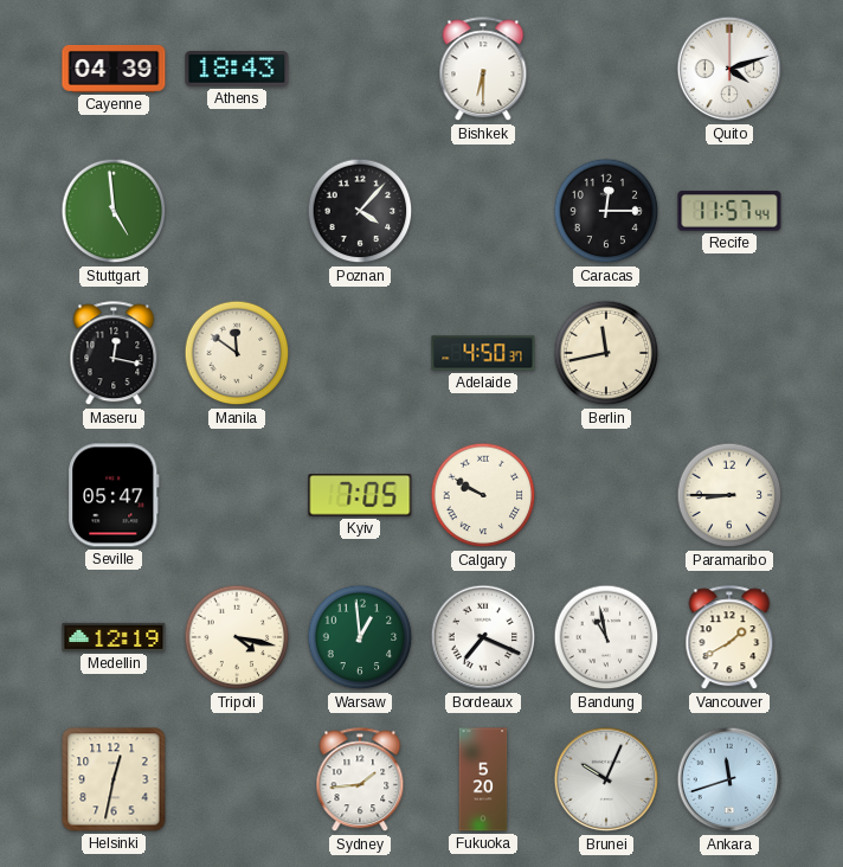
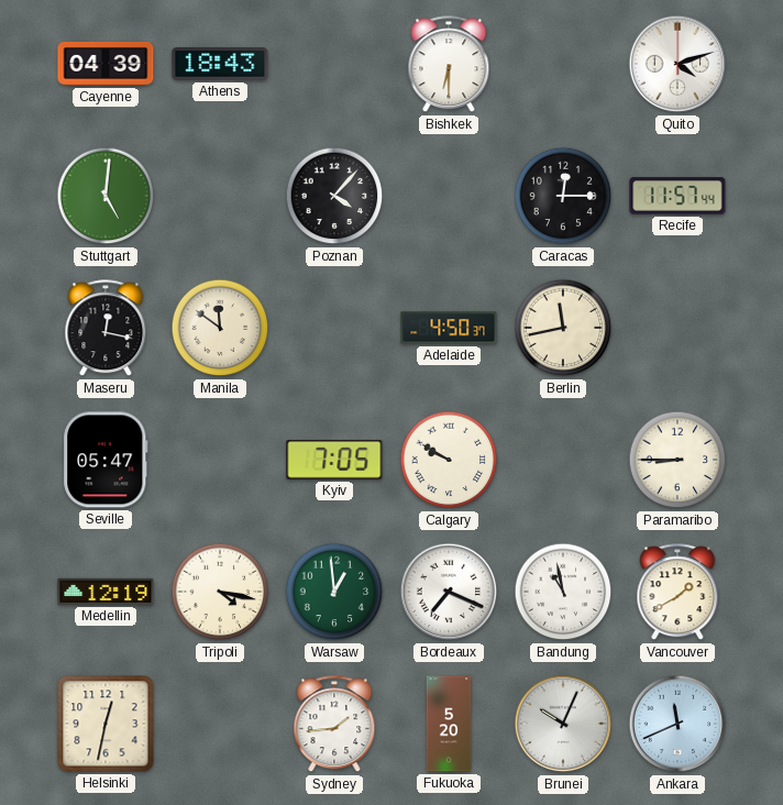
Stuttgart: 4:59 -> 5:01 (106, 196)
Ankara: 11:42 -> 11:41 (677, 724)
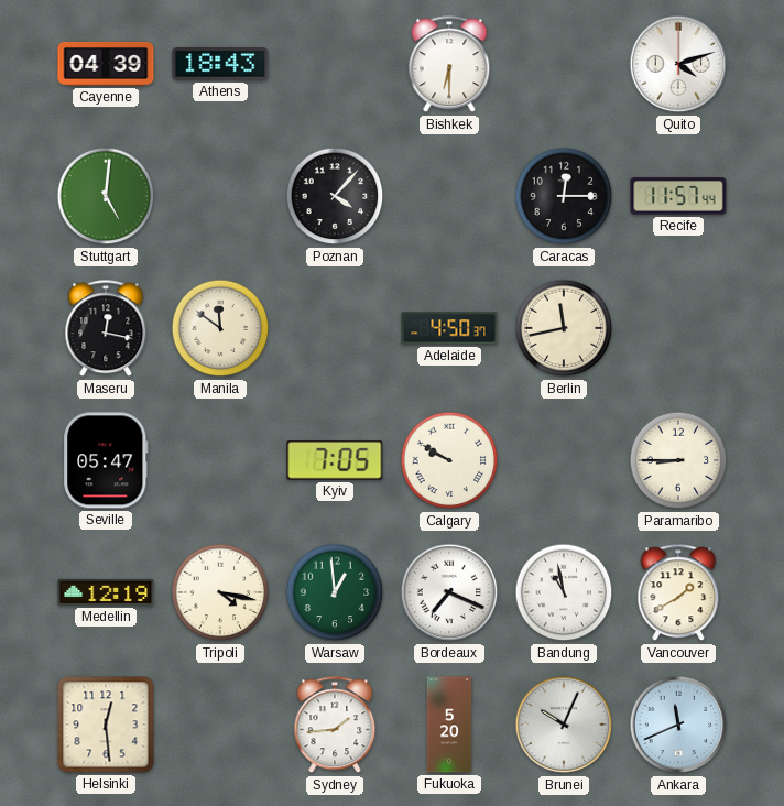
Helsinki: 12:32 -> 12:29 (106, 725)
